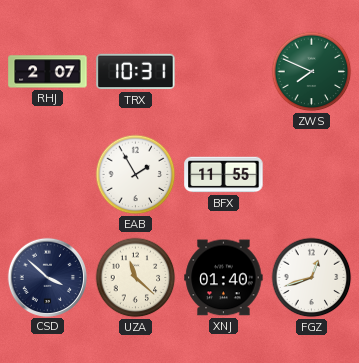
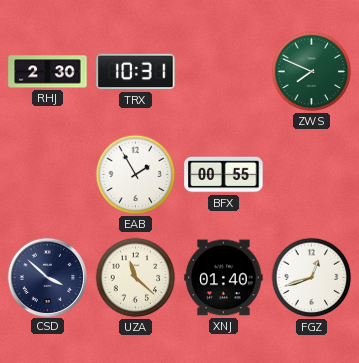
RHJ: 2:07 -> 2:30 (48, 72)
BFX: 11:55 -> 00:55 (224, 175)
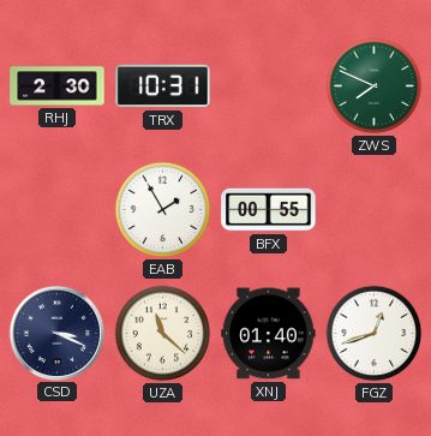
CSD: 3:52 -> 3:19 (56, 333)
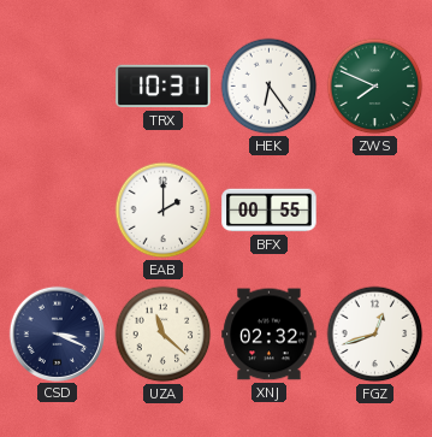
RHJ: 2:30 -> none (58, 86)
HEK: none -> 6:24 (270, 87)
EAB: 1:55 -> 2:00 (164, 211)
XNJ: 01:40 -> 02:32 (270, 335)
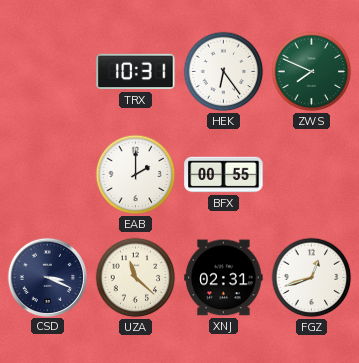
XNJ: 02:32 -> 02:31 (224, 278)
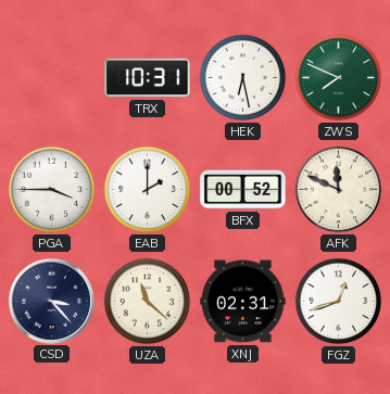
HEK: 6:24 -> 6:28 (243, 78)
PGA: none -> 3:45 (52, 190)
BFX: 00:55 -> 00:52 (243, 190)
AFK: none -> 11:49 (339, 190)
CSD: 3:19 -> 3:23 (51, 301)
